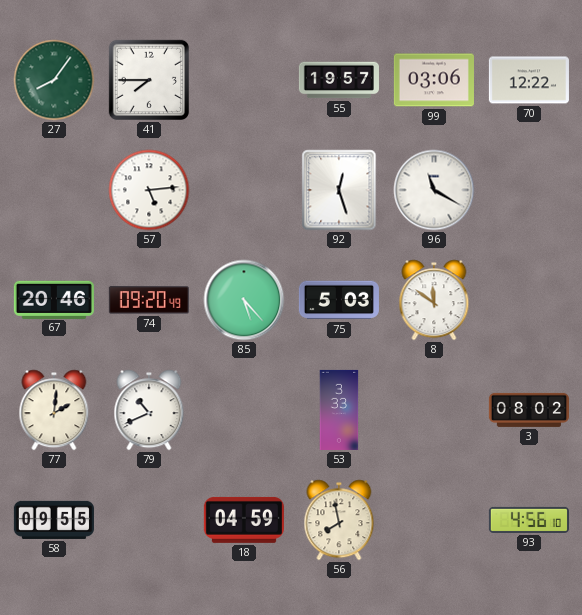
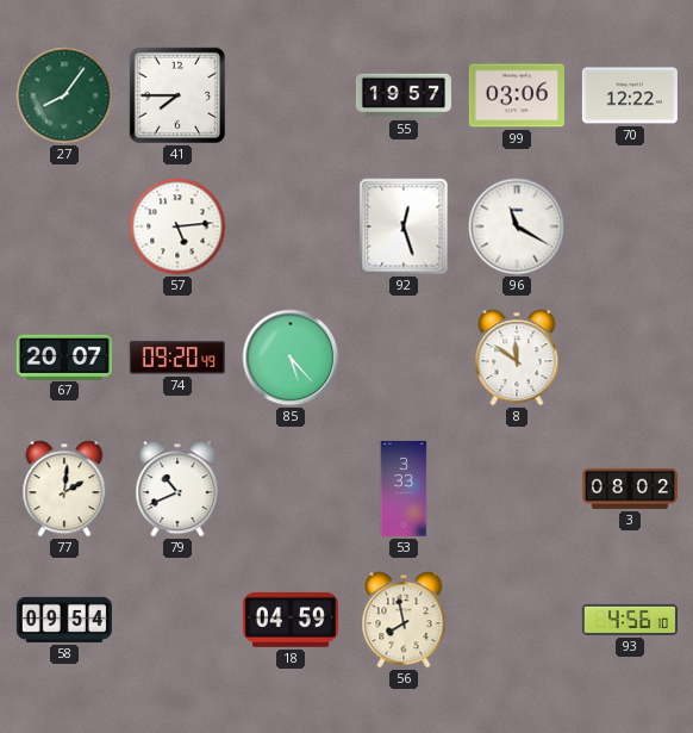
67: 20:46 -> 20:07 (64, 356)
75: 5:03 -> none (339, 300)
58: 09:55 -> 09:54 (64, 620)
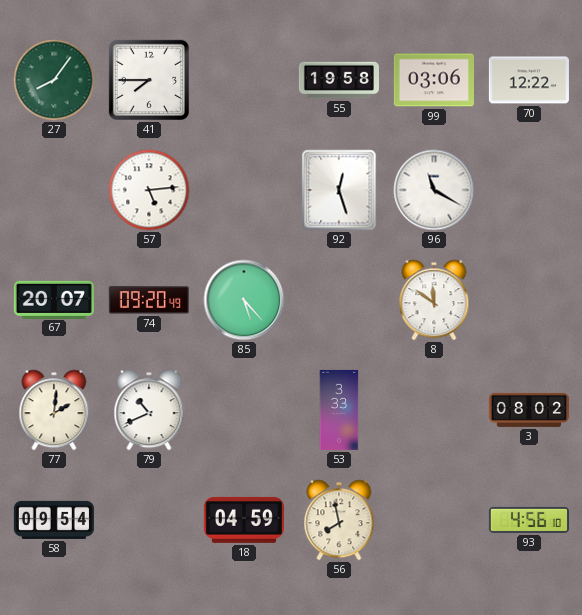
55: 19:57 -> 19:58 (339, 80)
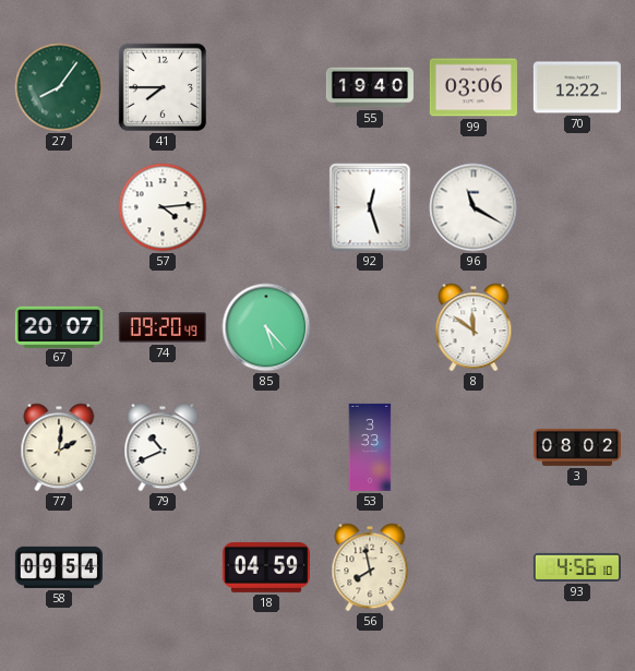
55: 19:58 -> 19:40 (370, 87)
57: 5:14 -> 4:14 (163, 207)
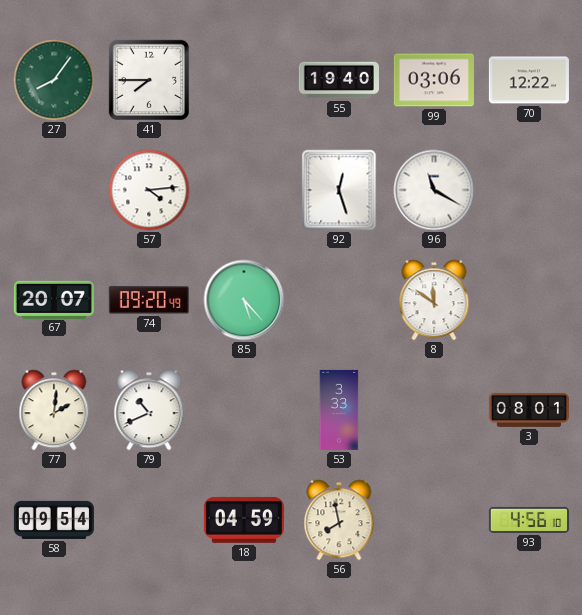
3: 08:02 -> 08:01 (529, 410)
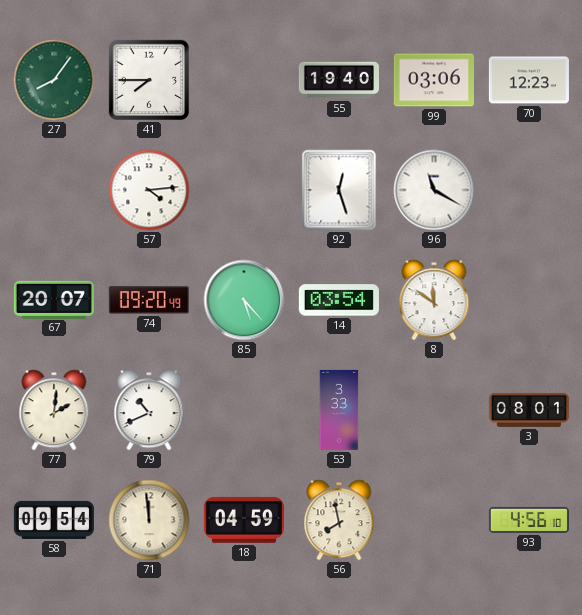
70: 12:22 -> 12:23 (529, 80)
14: none -> 03:54 (339, 300)
71: none -> 11:59 (149, 520)
